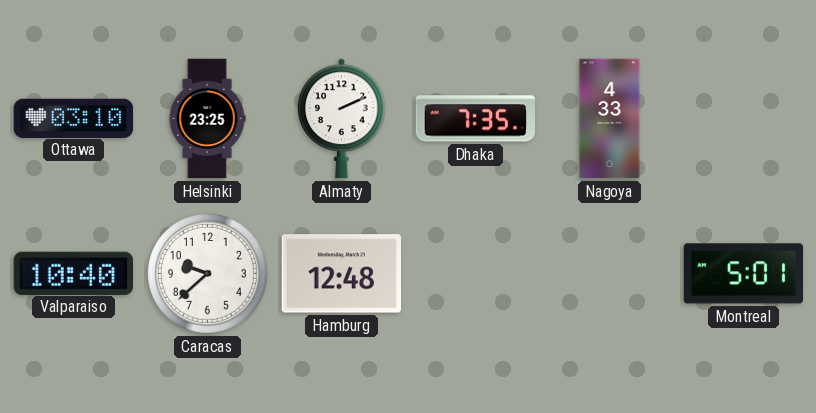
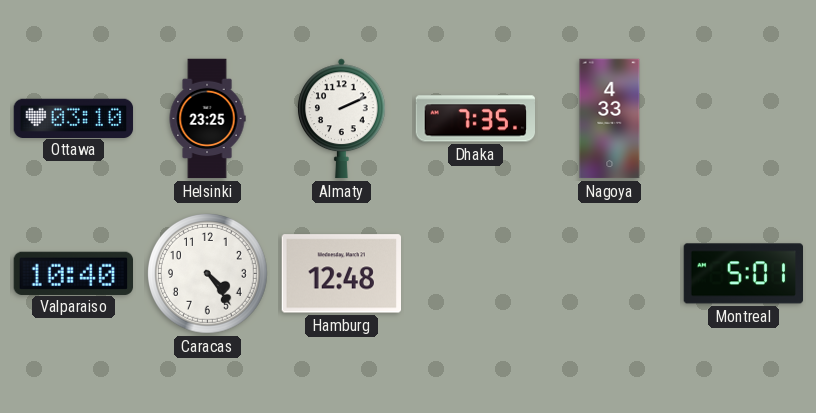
Caracas: 9:38 -> 4:24 (208, 274)
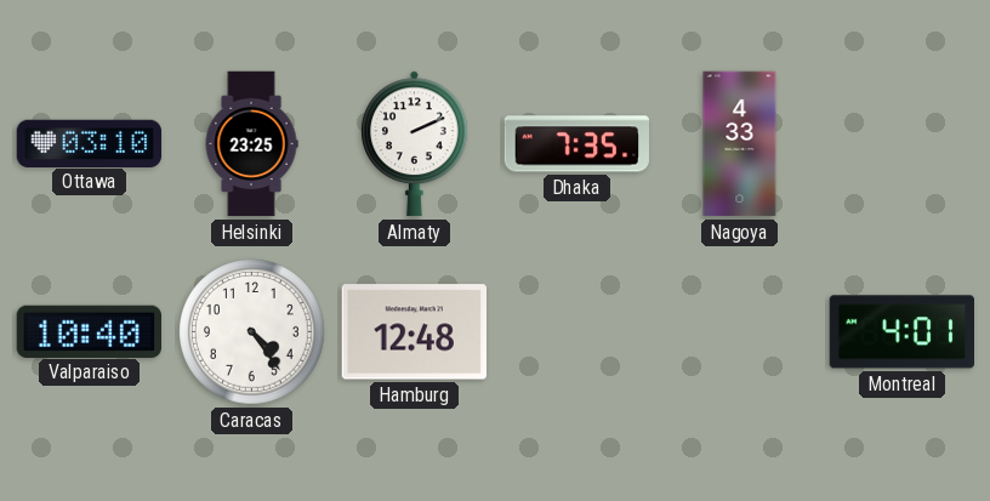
Montreal: 5:01 -> 4:01 (903, 332)
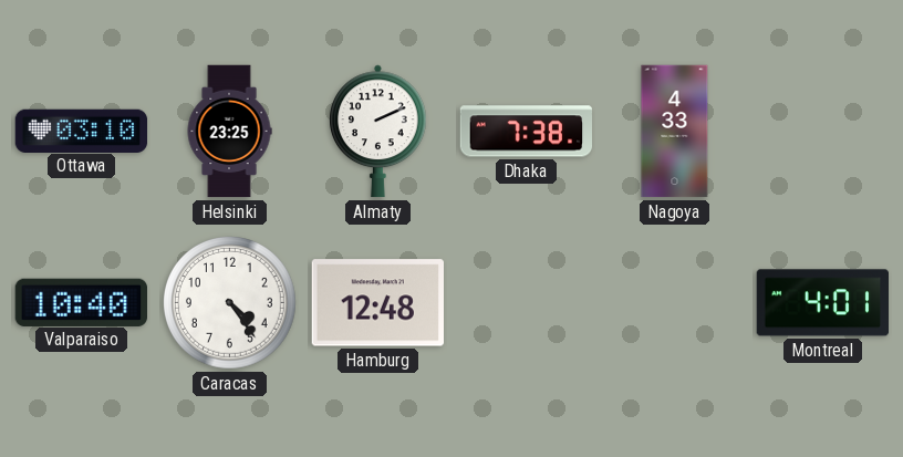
Dhaka: 7:35 -> 7:38 (526, 132)
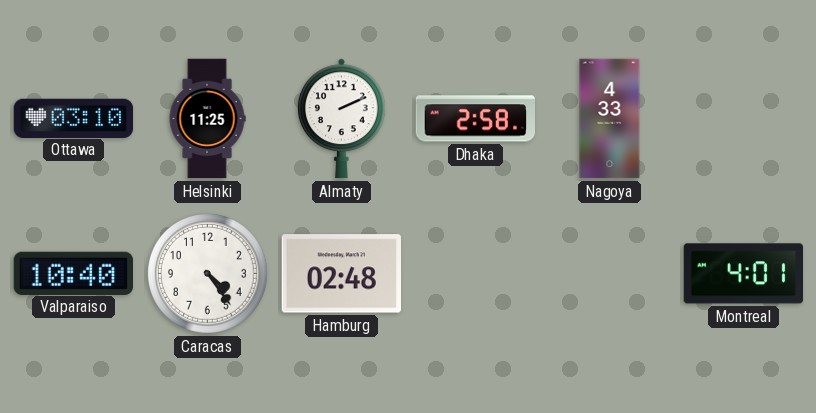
Helsinki: 23:25 -> 11:25 (207, 119)
Dhaka: 7:38 -> 2:58 (475, 119)
Hamburg: 12:48 -> 02:48 (341, 274)
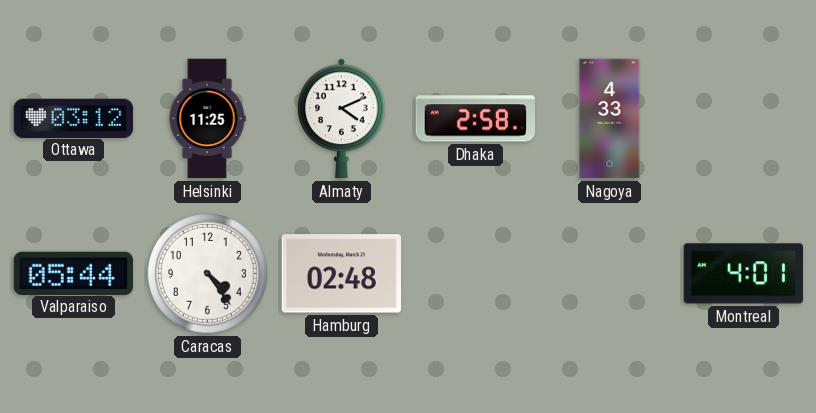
Ottawa: 03:10 -> 03:12 (74, 118)
Almaty: 2:11 -> 4:11 (342, 119)
Valparaiso: 10:40 -> 05:44 (73, 273)
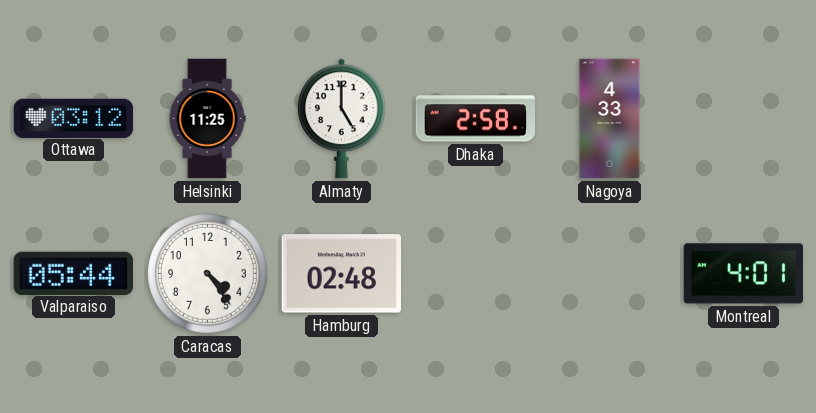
Almaty: 4:11 -> 5:00 (342, 119)
